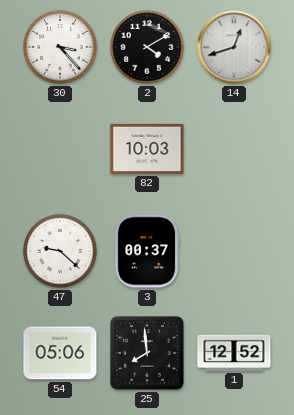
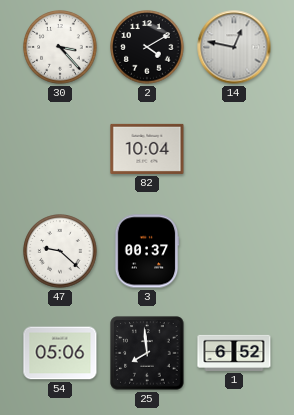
14: 12:42 -> 12:47 (234, 47)
82: 10:03 -> 10:04 (147, 149)
1: 12:52 -> 6:52 (234, 353)
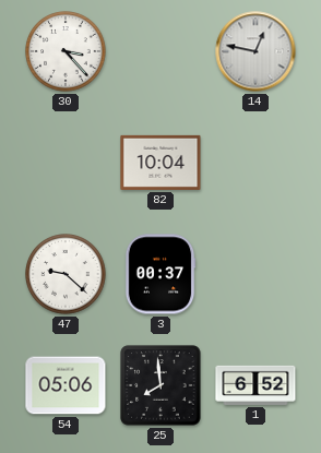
2: 4:10 -> none (147, 47)
